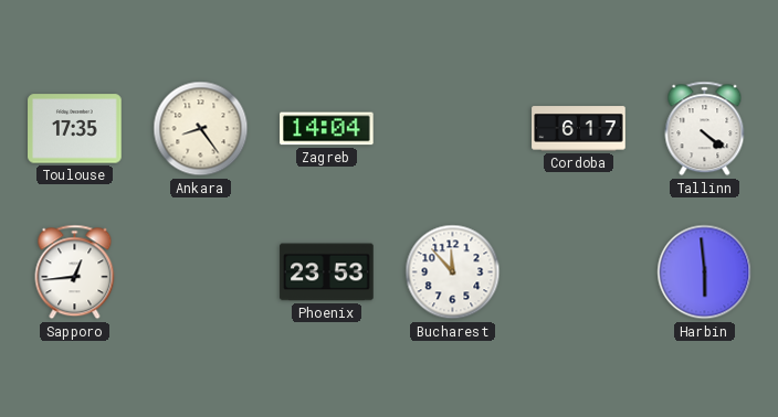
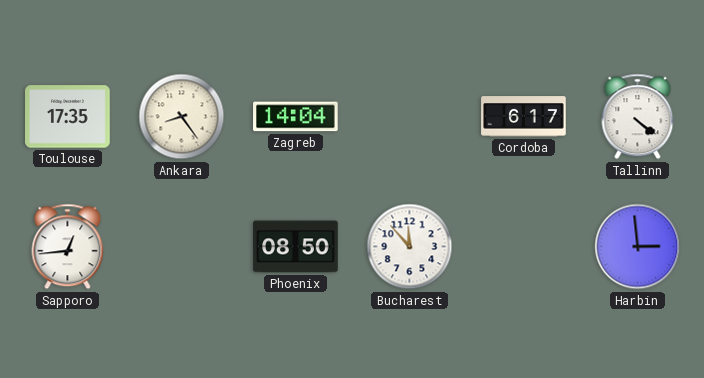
Phoenix: 23:53 -> 08:50 (296, 247)
Harbin: 5:59 -> 2:59 (638, 247)
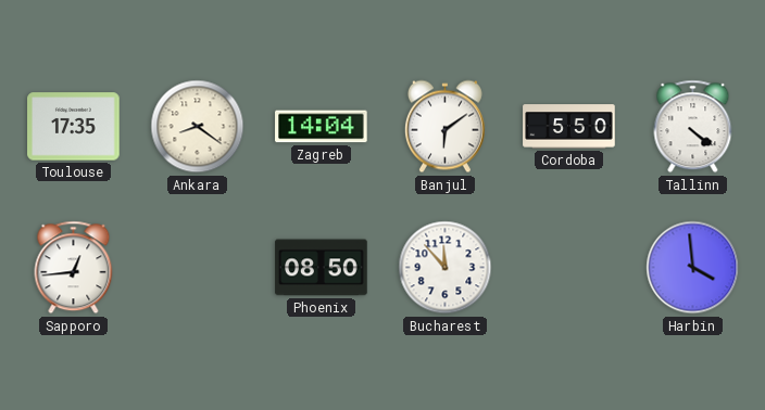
Ankara: 8:24 -> 8:21 (198, 127)
Banjul: none -> 6:09 (444, 127)
Cordoba: 6:17 -> 5:50 (569, 127)
Harbin: 2:59 -> 3:59 (693, 268)
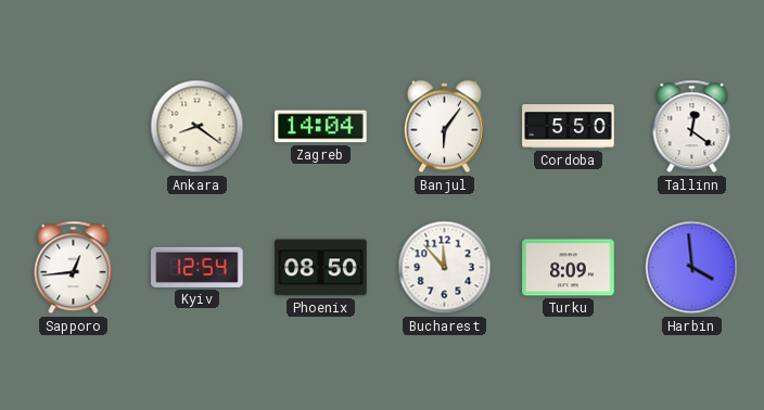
Toulouse: 17:35 -> none (74, 127)
Banjul: 6:09 -> 6:06 (444, 127)
Tallinn: 4:21 -> 12:21 (692, 127)
Kyiv: none -> 12:54 (198, 267)
Turku: none -> 8:09 (569, 268)
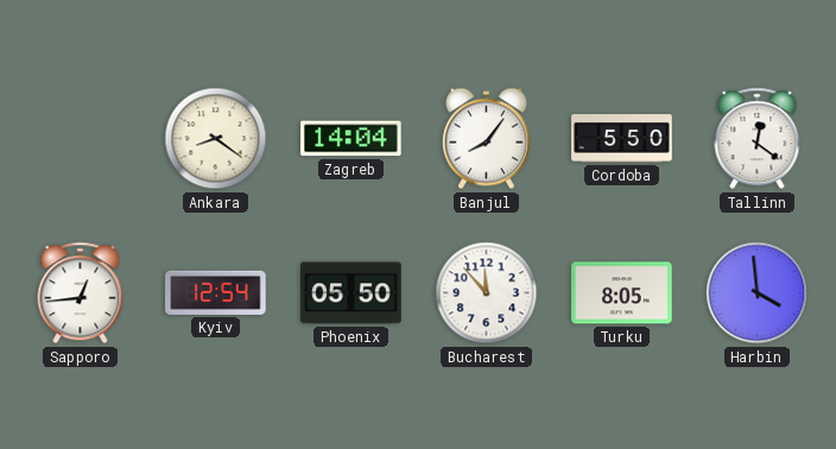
Banjul: 6:06 -> 8:06 (486, 139)
Phoenix: 08:50 -> 05:50 (351, 293)
Turku: 8:09 -> 8:05 (622, 293)
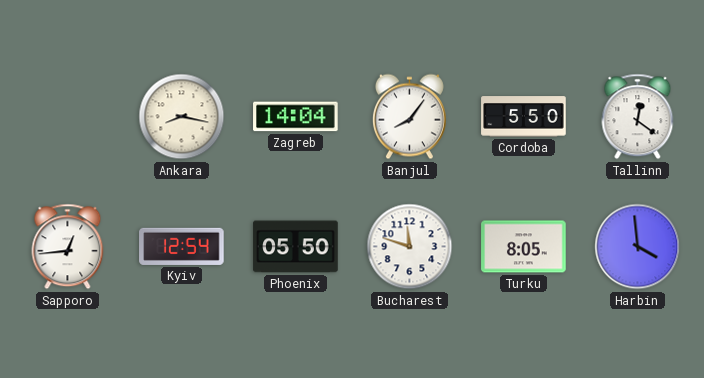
Ankara: 8:21 -> 8:17 (182, 117)
Bucharest: 11:53 -> 11:48 (410, 247)
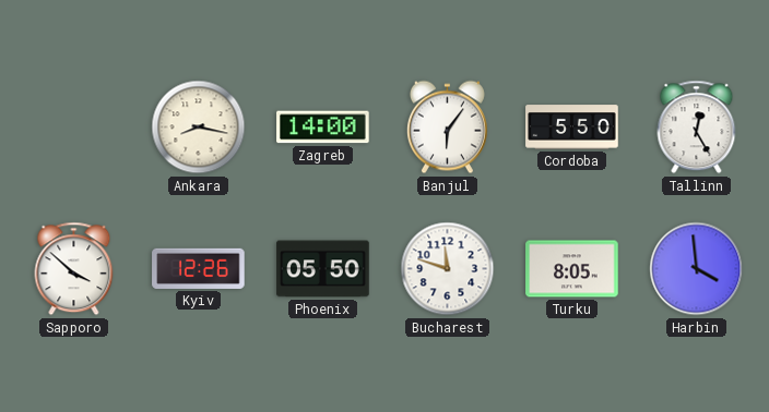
Zagreb: 14:04 -> 14:00 (323, 128)
Banjul: 8:06 -> 6:06 (447, 128)
Tallinn: 12:21 -> 12:25 (697, 128)
Sapporo: 12:44 -> 3:52 (74, 269)
Kyiv: 12:54 -> 12:26 (199, 268)
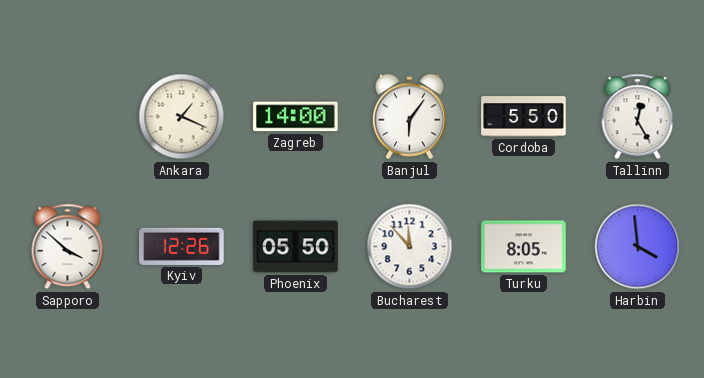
Ankara: 8:17 -> 1:19 (182, 117)
Bucharest: 11:48 -> 11:53 (410, 247)
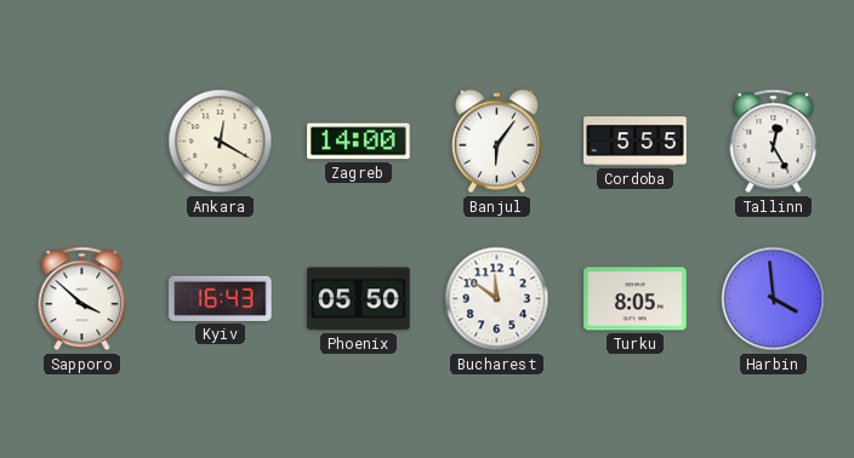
Ankara: 1:19 -> 12:20 (221, 142)
Cordoba: 5:50 -> 5:55 (636, 142)
Kyiv: 12:26 -> 16:43 (221, 298)
Bucharest: 11:53 -> 11:51 (497, 299)
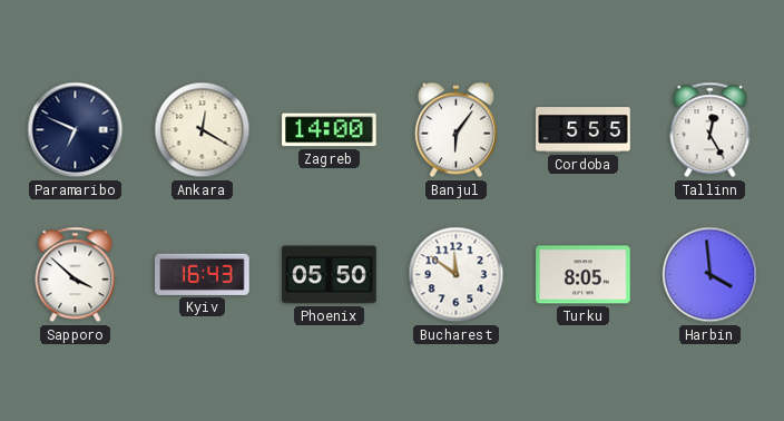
Paramaribo: none -> 6:49 (76, 130)
